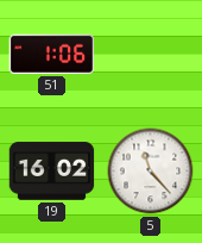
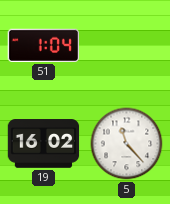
51: 1:06 -> 1:04 (43, 45)
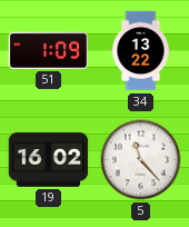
51: 1:04 -> 1:09 (48, 50)
34: none -> 13:22 (141, 51)
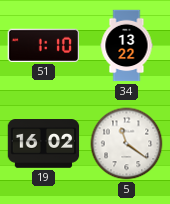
51: 1:09 -> 1:10 (43, 45)
5: 11:23 -> 11:21 (127, 144)
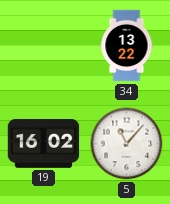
51: 1:10 -> none (43, 45)
5: 11:21 -> 11:07 (127, 144)
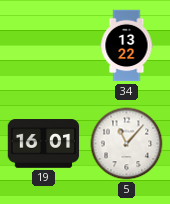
19: 16:02 -> 16:01 (44, 144)
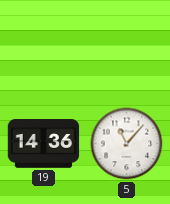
34: 13:22 -> none (127, 46)
19: 16:01 -> 14:36 (44, 144)
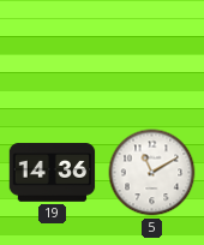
5: 11:07 -> 11:10 (152, 173)
